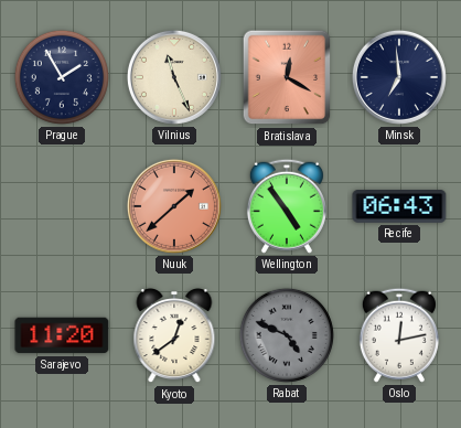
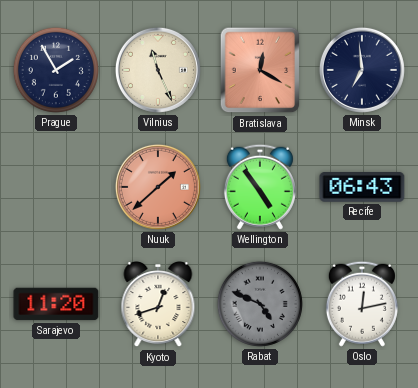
Kyoto: 12:39 -> 12:42 (158, 305)
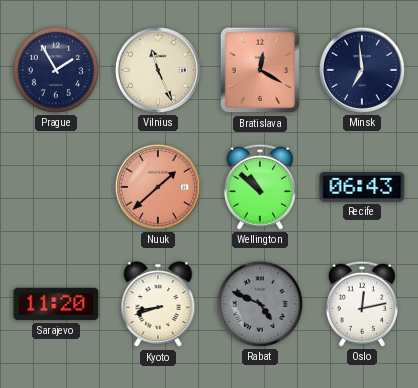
Wellington: 4:54 -> 10:52 (260, 187)
Kyoto: 12:42 -> 8:42 (158, 305)
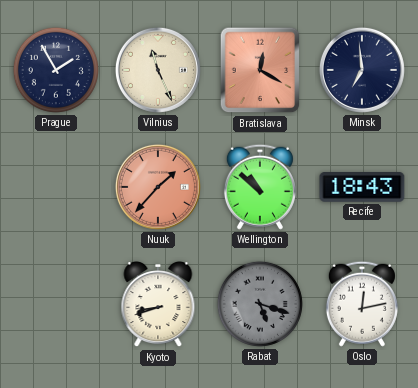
Nuuk: 1:38 -> 1:37 (158, 187)
Recife: 06:43 -> 18:43 (362, 188)
Sarajevo: 11:20 -> none (56, 304)
Rabat: 4:49 -> 5:18 (260, 304)
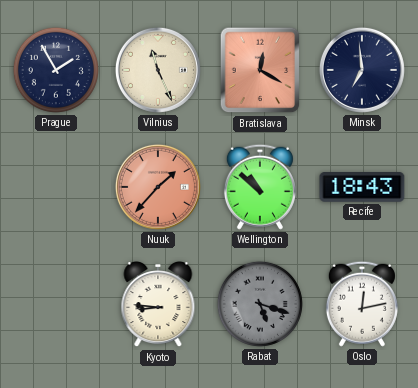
Kyoto: 8:42 -> 8:46 (158, 305)
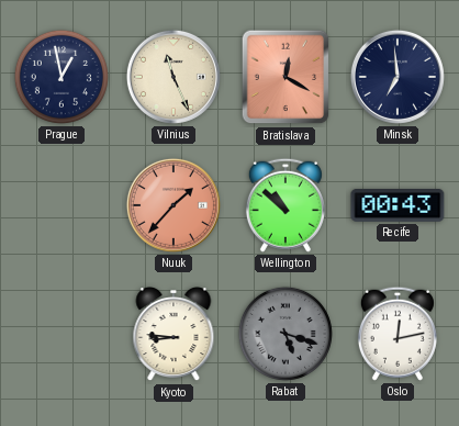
Prague: 1:55 -> 12:58 (61, 77)
Recife: 18:43 -> 00:43 (398, 206)
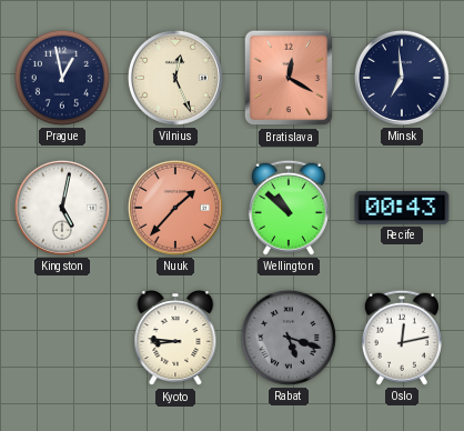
Vilnius: 11:26 -> 12:26 (175, 78)
Kingston: none -> 5:02 (62, 208)
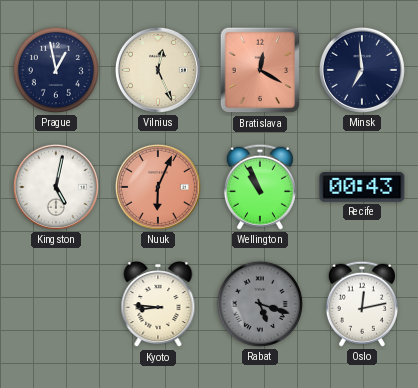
Nuuk: 1:37 -> 6:04 (158, 187)
Wellington: 10:52 -> 10:56 (260, 187)
